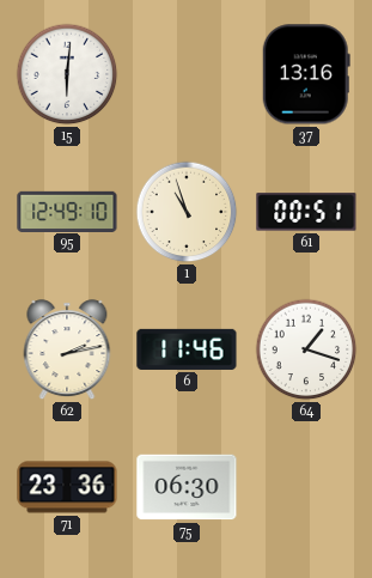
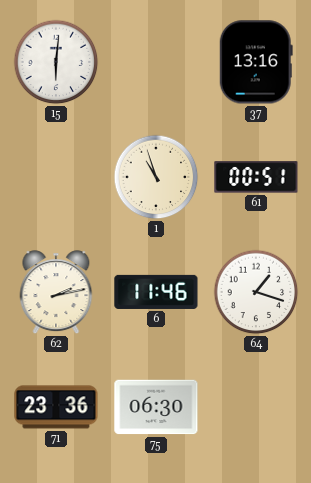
95: 12:49 -> none (67, 211)
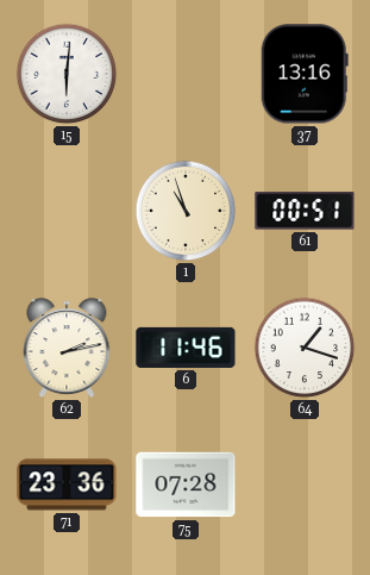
75: 06:30 -> 07:28 (186, 485)
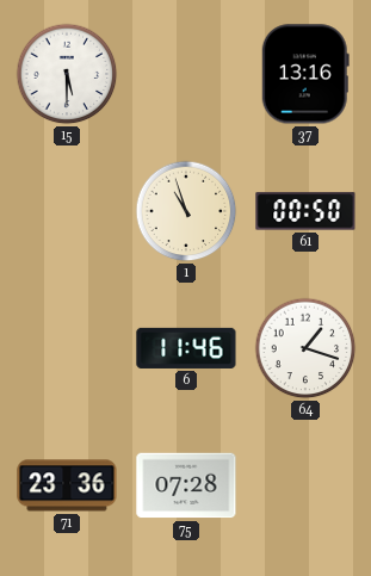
15: 6:01 -> 5:30 (67, 74)
61: 00:51 -> 00:50 (305, 211)
62: 2:13 -> none (67, 349)
